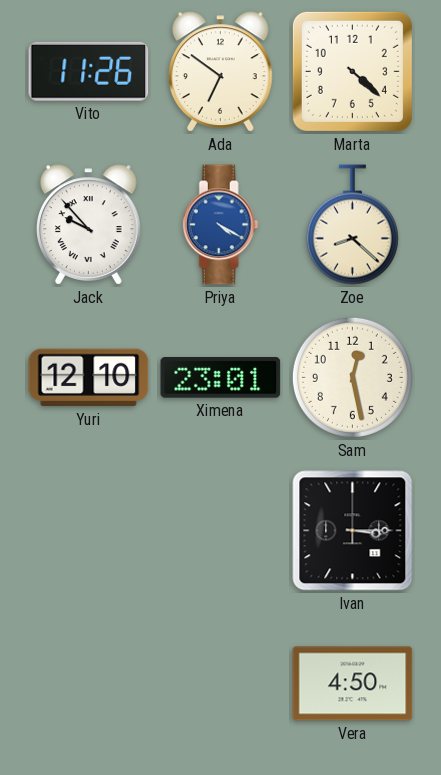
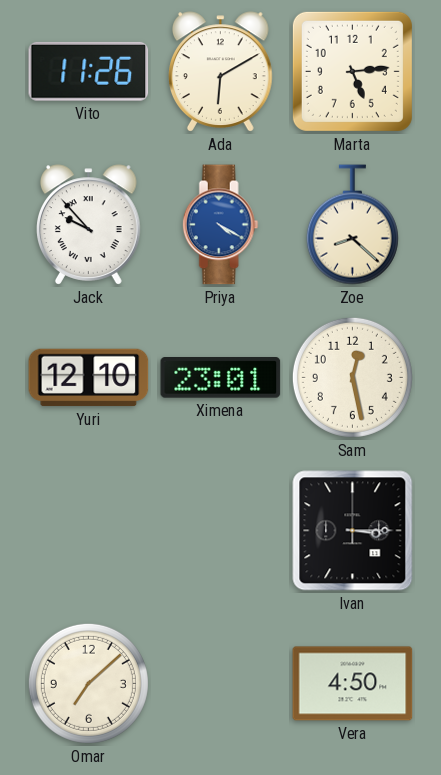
Ada: 6:51 -> 6:10 (221, 72)
Marta: 4:22 -> 5:14 (352, 71)
Omar: none -> 7:08 (88, 683)
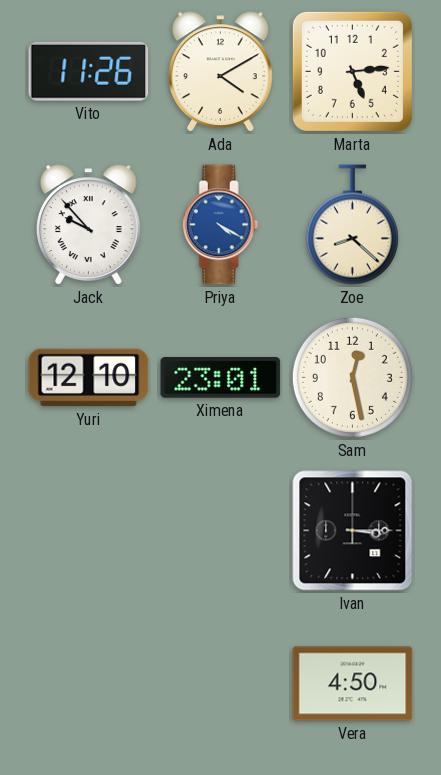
Ada: 6:10 -> 4:10 (221, 72)
Omar: 7:08 -> none (88, 683)
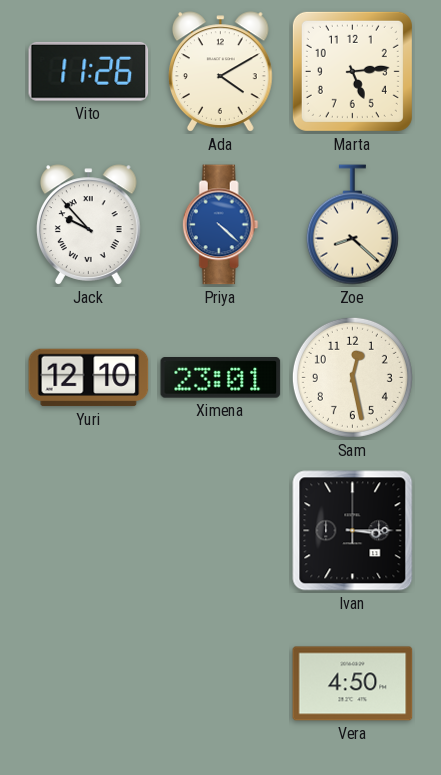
Priya: 4:20 -> 4:22 (220, 225)
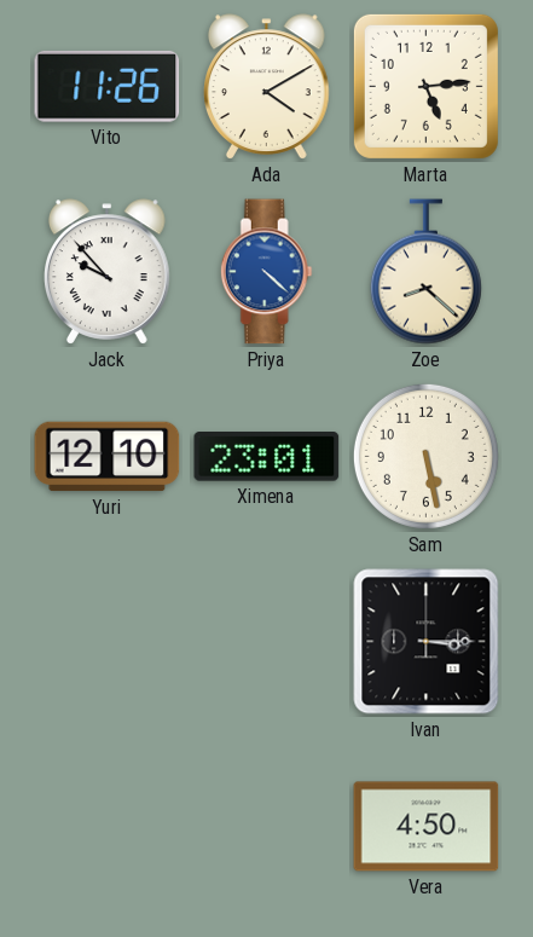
Sam: 12:28 -> 5:28 (425, 456)
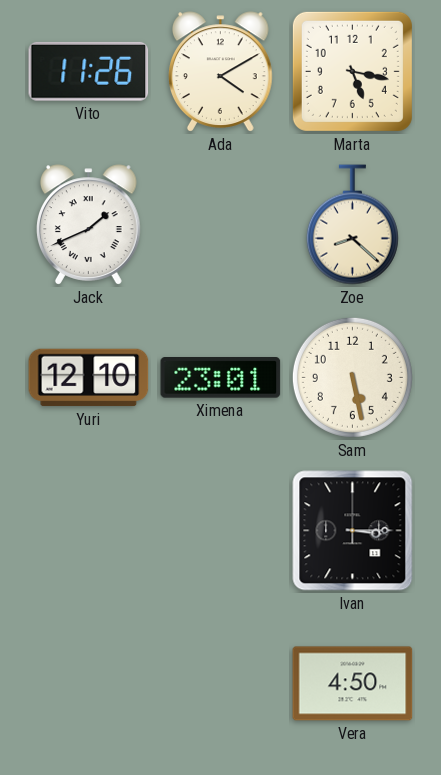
Marta: 5:14 -> 5:17 (352, 71)
Jack: 9:53 -> 1:41 (89, 225)
Priya: 4:22 -> none (266, 272)
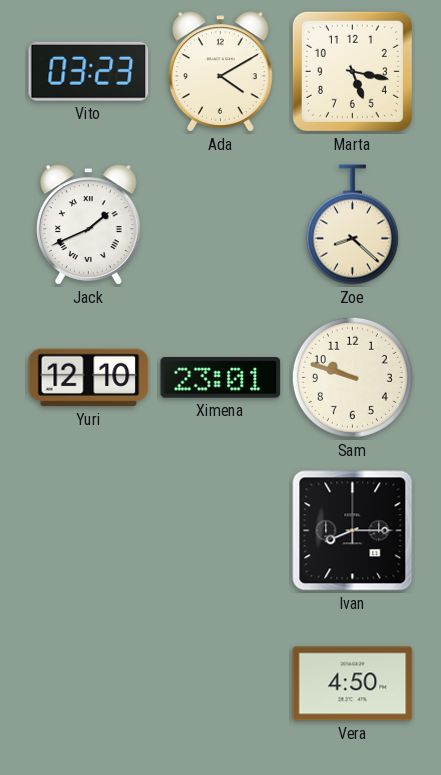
Vito: 11:26 -> 03:23 (89, 71)
Sam: 5:28 -> 9:48 (352, 377)
Ivan: 3:15 -> 8:15 (353, 531)
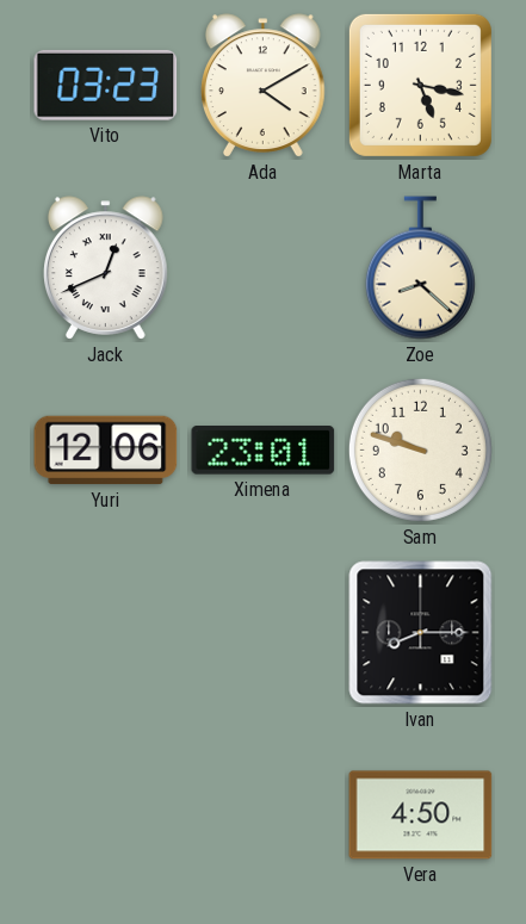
Jack: 1:41 -> 12:41 (106, 268)
Yuri: 12:10 -> 12:06 (106, 451)
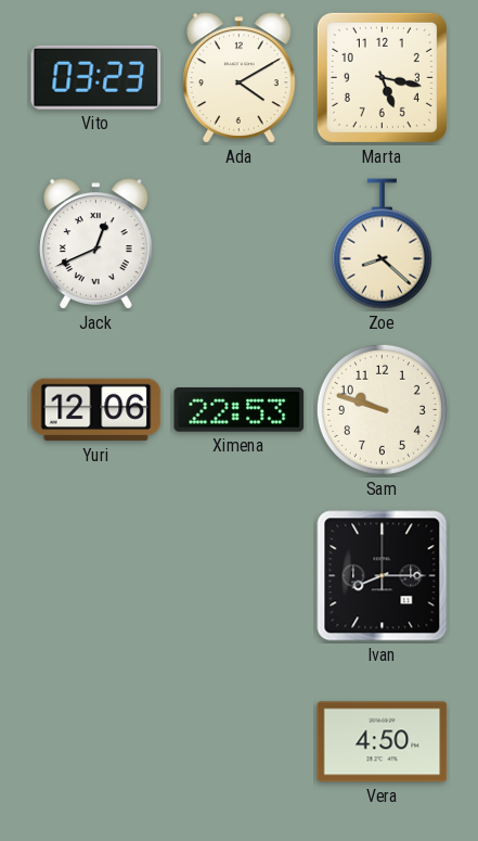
Ximena: 23:01 -> 22:53 (240, 410)
